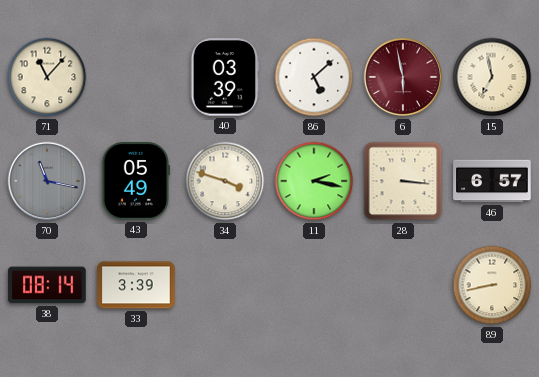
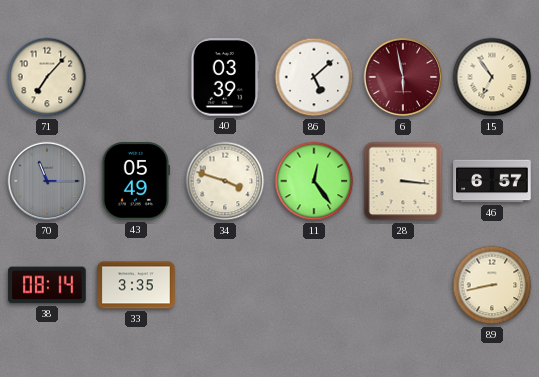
71: 11:07 -> 7:07 (47, 77)
15: 6:58 -> 6:54 (492, 77)
70: 11:17 -> 11:15 (47, 181)
11: 2:17 -> 12:24 (314, 181)
33: 3:39 -> 3:35 (136, 285)
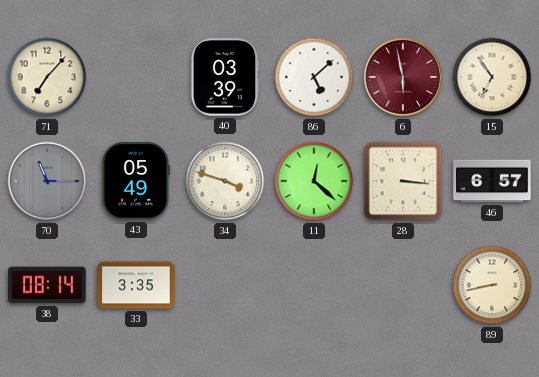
11: 12:24 -> 12:22 (314, 181)
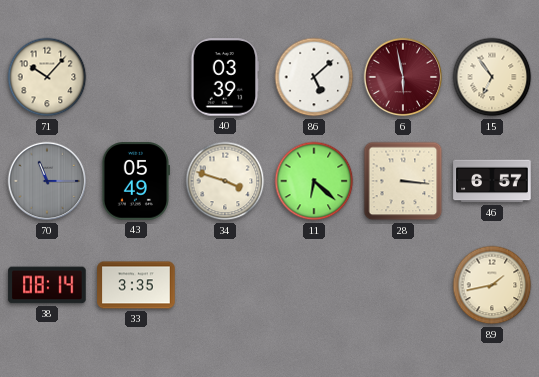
71: 7:07 -> 10:07 (47, 77)
11: 12:22 -> 6:22 (314, 181)
89: 8:43 -> 1:43 (492, 285)
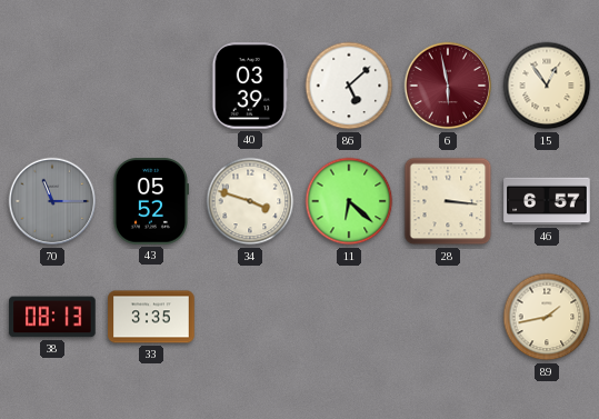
71: 10:07 -> none (47, 77)
15: 6:54 -> 12:54 (547, 86)
43: 05:49 -> 05:52 (150, 201)
38: 08:14 -> 08:13 (52, 317)
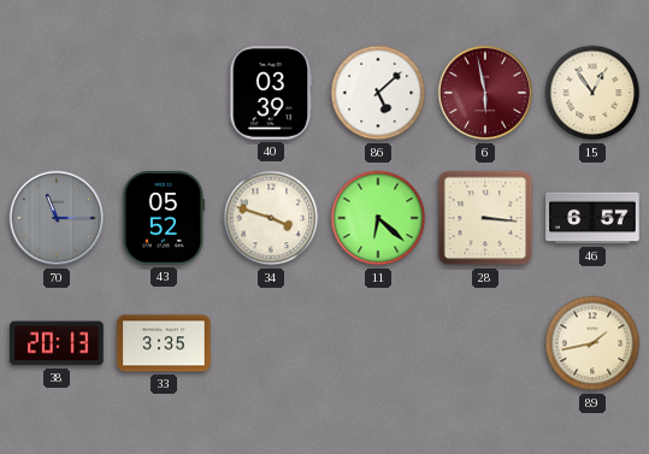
38: 08:13 -> 20:13 (57, 343)
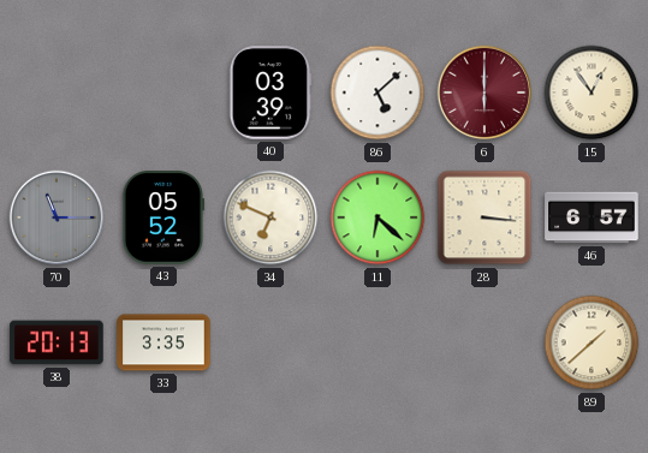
6: 5:58 -> 6:00 (484, 93)
34: 3:48 -> 6:49 (271, 217)
89: 1:43 -> 1:38 (591, 342)
